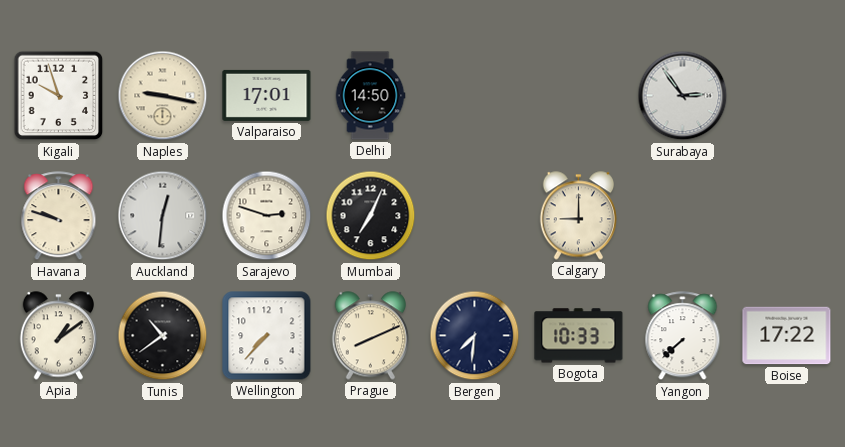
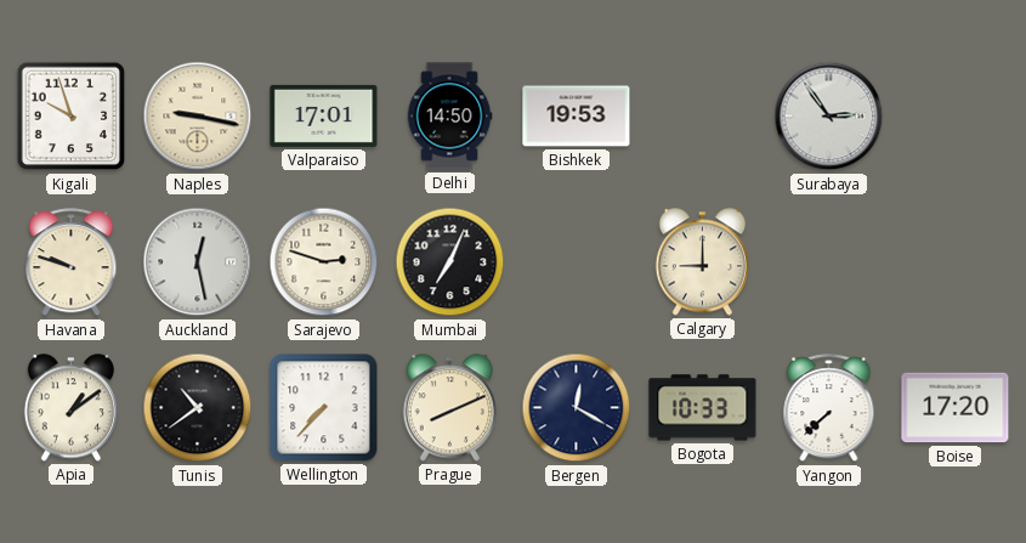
Bishkek: none -> 19:53 (577, 117)
Auckland: 12:31 -> 12:28 (198, 262)
Bergen: 7:31 -> 12:20 (577, 408)
Boise: 17:22 -> 17:20 (956, 408)
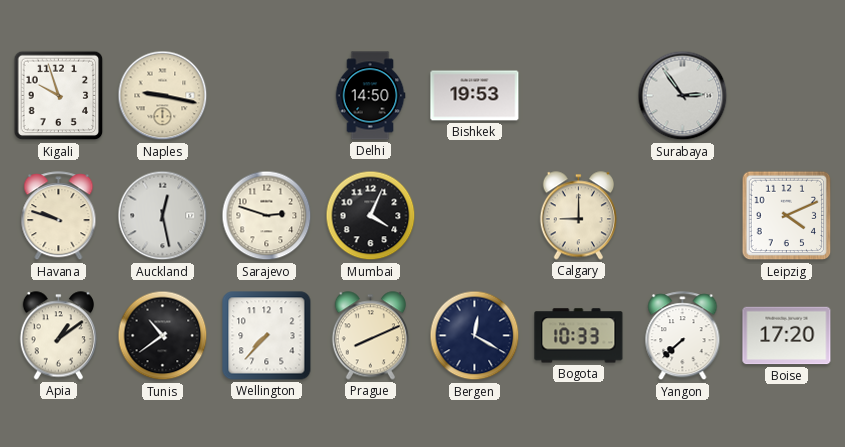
Valparaiso: 17:01 -> none (324, 115)
Mumbai: 7:04 -> 4:04 (371, 216)
Leipzig: none -> 4:11 (787, 216)
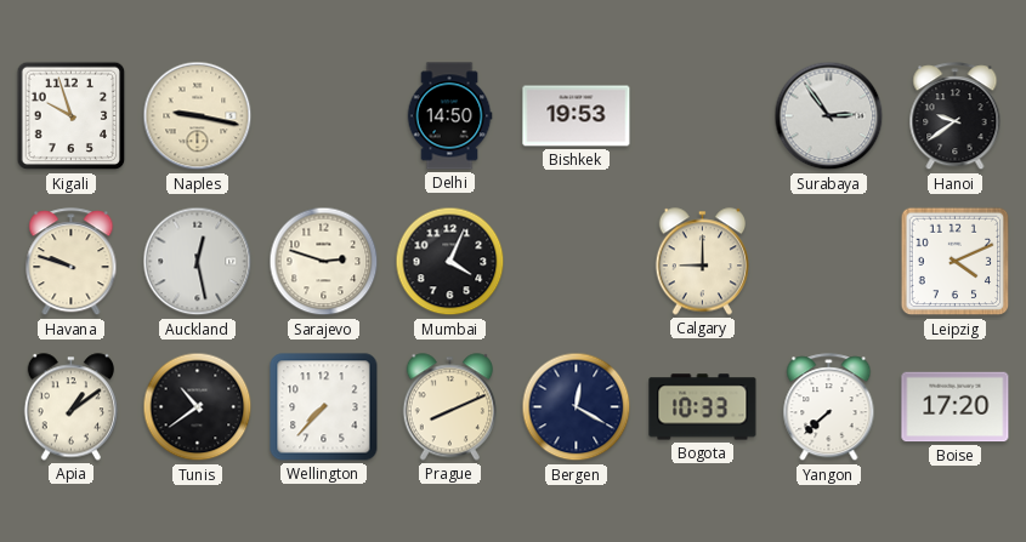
Hanoi: none -> 9:39 (956, 116)
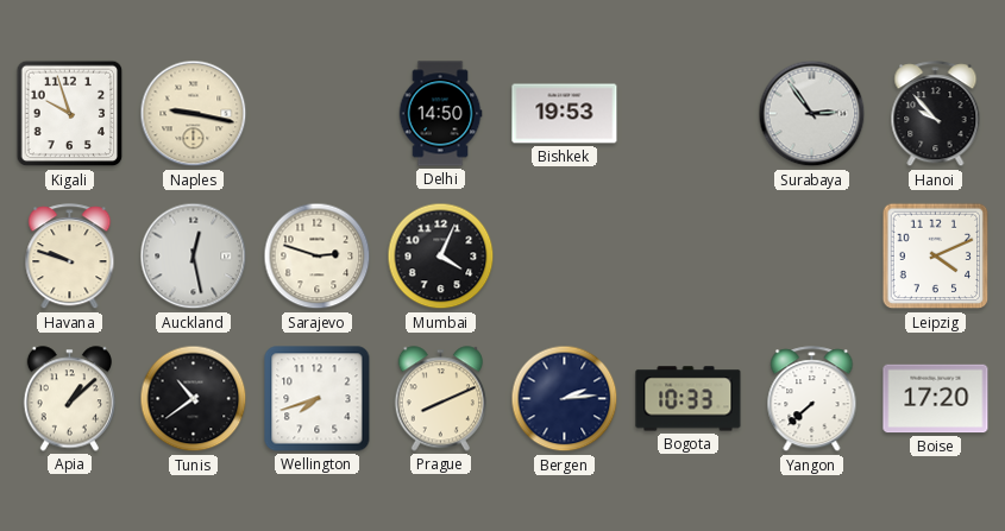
Hanoi: 9:39 -> 9:53 (936, 114)
Calgary: 9:00 -> none (702, 262)
Apia: 1:09 -> 1:08 (69, 399)
Wellington: 7:37 -> 7:42 (318, 399)
Bergen: 12:20 -> 2:14 (565, 399)
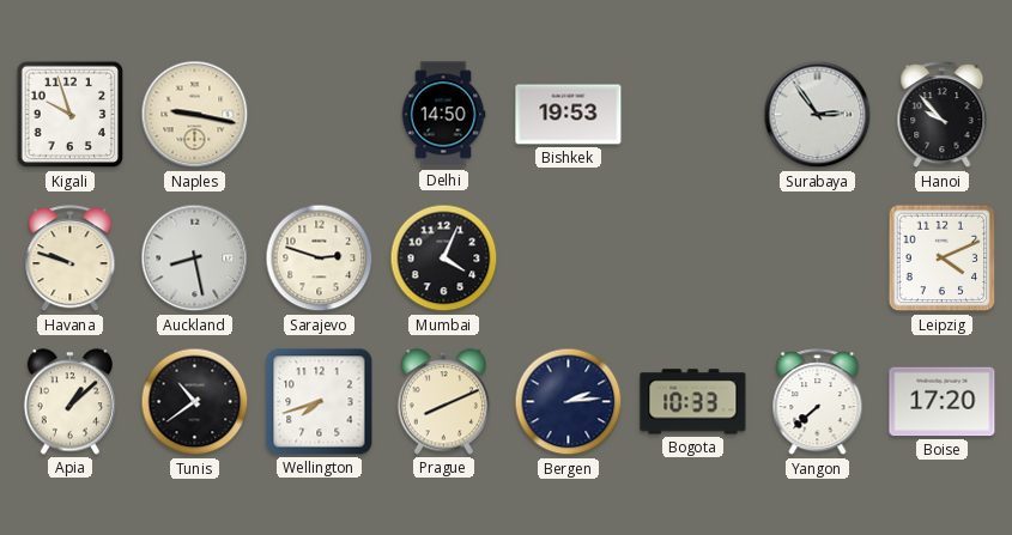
Auckland: 12:28 -> 8:28 (195, 259)
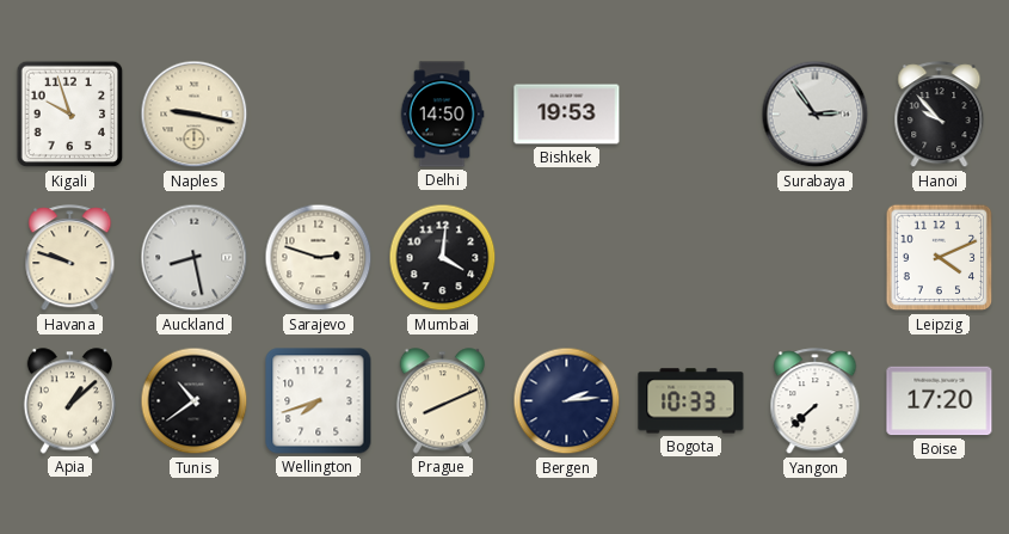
Mumbai: 4:04 -> 4:01 (443, 258)
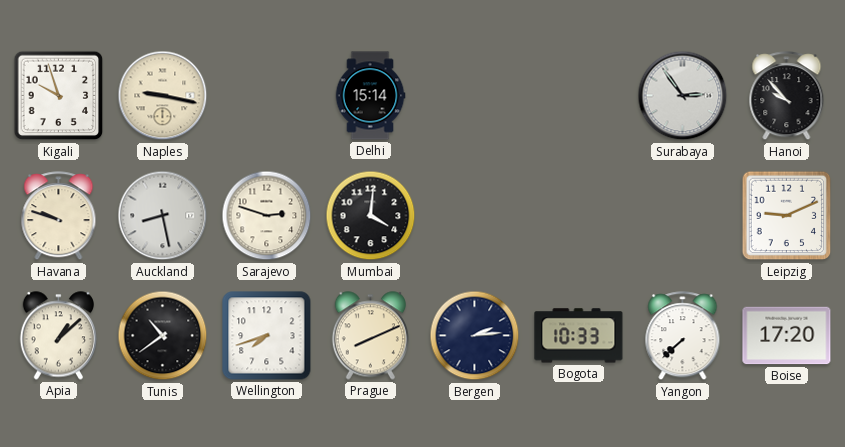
Delhi: 14:50 -> 15:14 (370, 96)
Bishkek: 19:53 -> none (567, 115)
Leipzig: 4:11 -> 9:11 (787, 216)
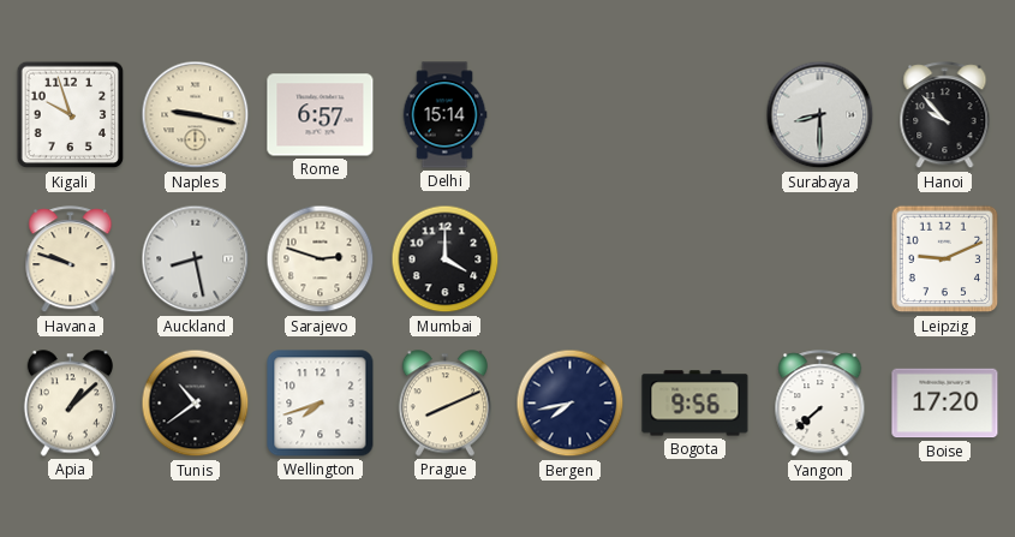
Rome: none -> 6:57 (321, 115)
Surabaya: 2:54 -> 8:30 (820, 115)
Mumbai: 4:01 -> 4:00 (446, 259)
Bergen: 2:14 -> 7:43 (571, 404)
Bogota: 10:33 -> 9:56 (695, 404)
